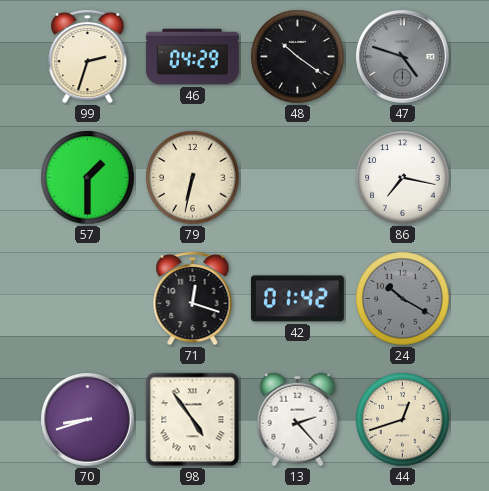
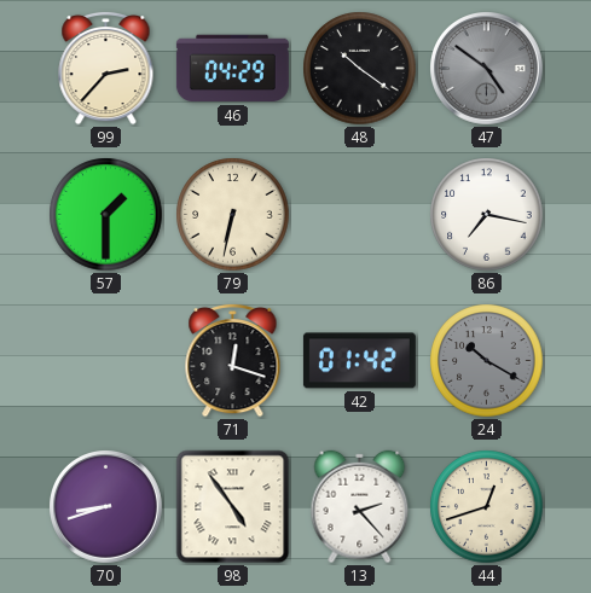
99: 2:33 -> 2:37 (106, 68)
47: 4:48 -> 4:51 (487, 69)
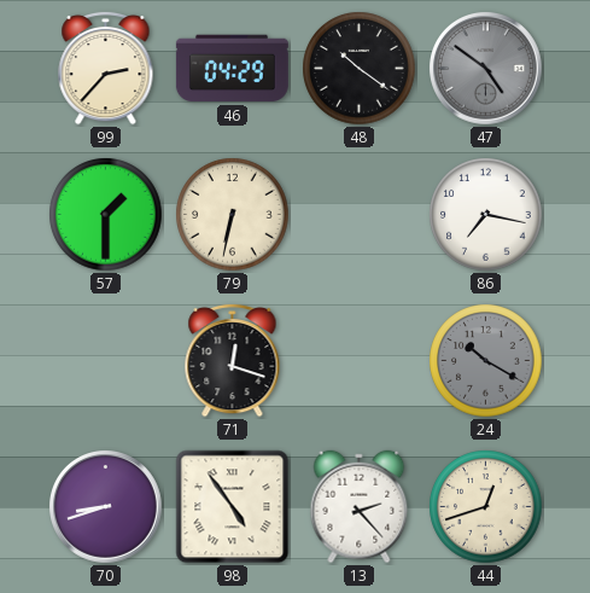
42: 01:42 -> none (359, 361)
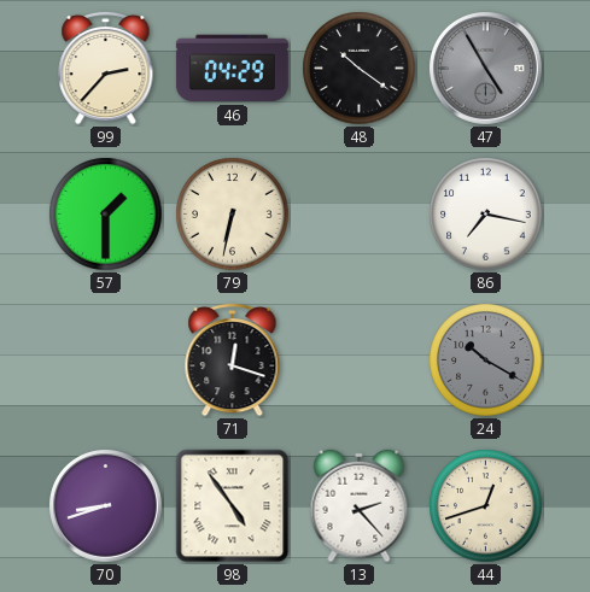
47: 4:51 -> 4:55 (486, 69)
